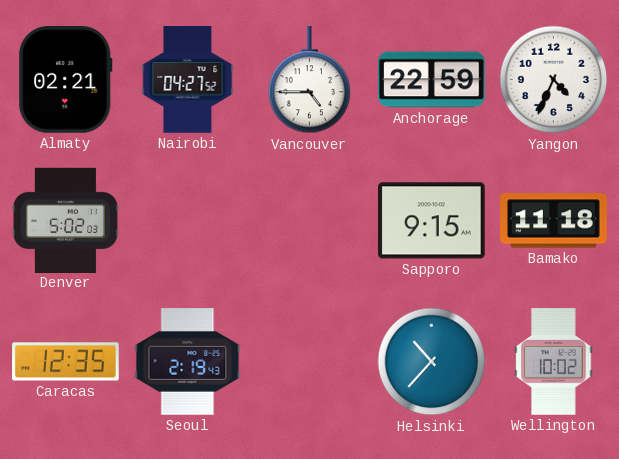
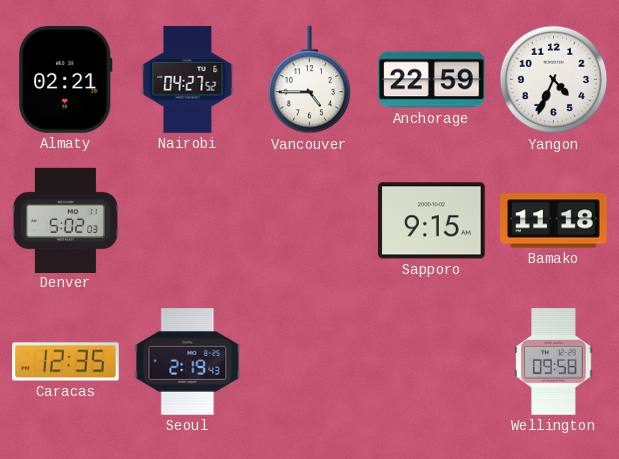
Helsinki: 10:37 -> none (432, 362)
Wellington: 10:02 -> 09:58 (554, 362)
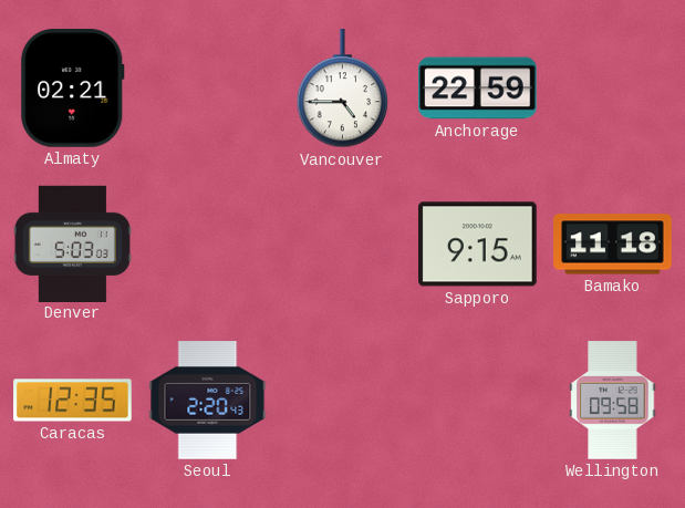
Nairobi: 04:27 -> none (188, 80)
Yangon: 4:34 -> none (554, 80)
Denver: 5:02 -> 5:03 (72, 243)
Seoul: 2:19 -> 2:20 (208, 401)
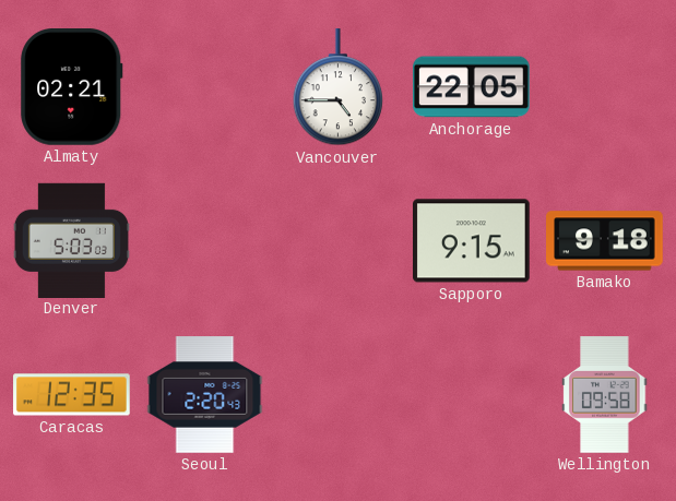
Anchorage: 22:59 -> 22:05 (472, 87)
Bamako: 11:18 -> 9:18 (605, 241)
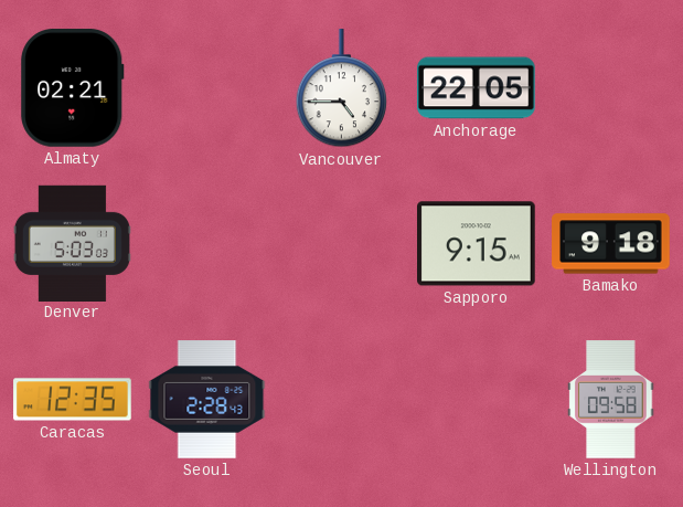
Seoul: 2:20 -> 2:28 (207, 400)
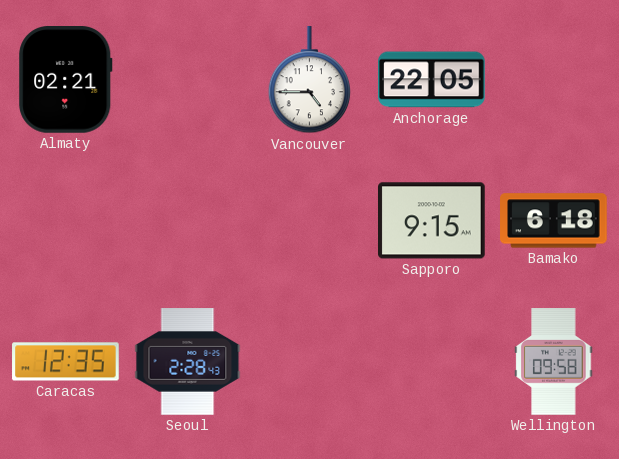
Denver: 5:03 -> none (72, 243)
Bamako: 9:18 -> 6:18 (554, 221)
